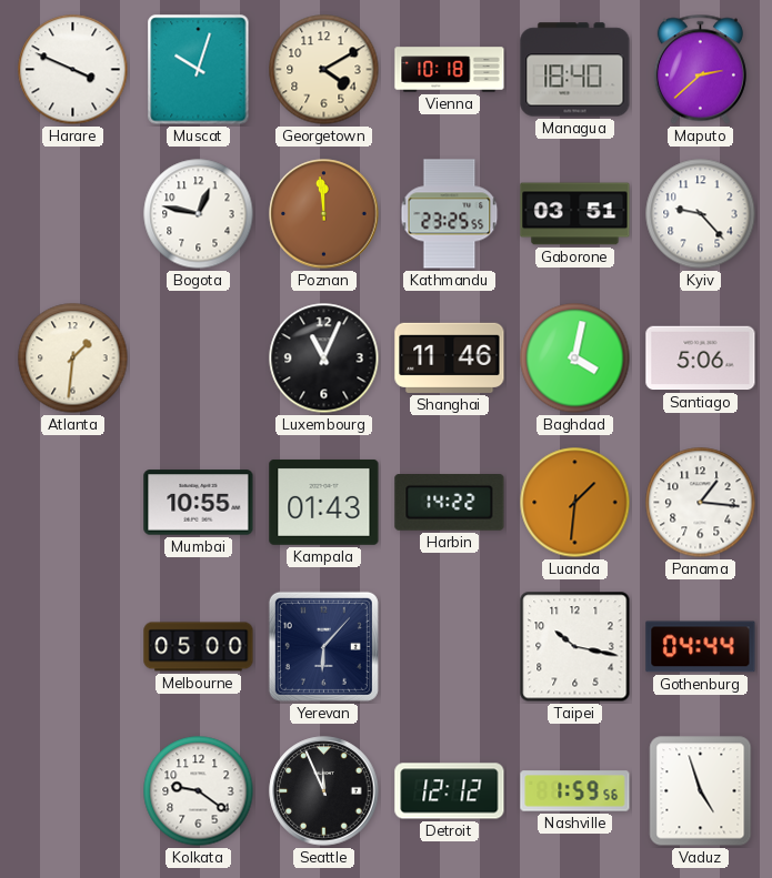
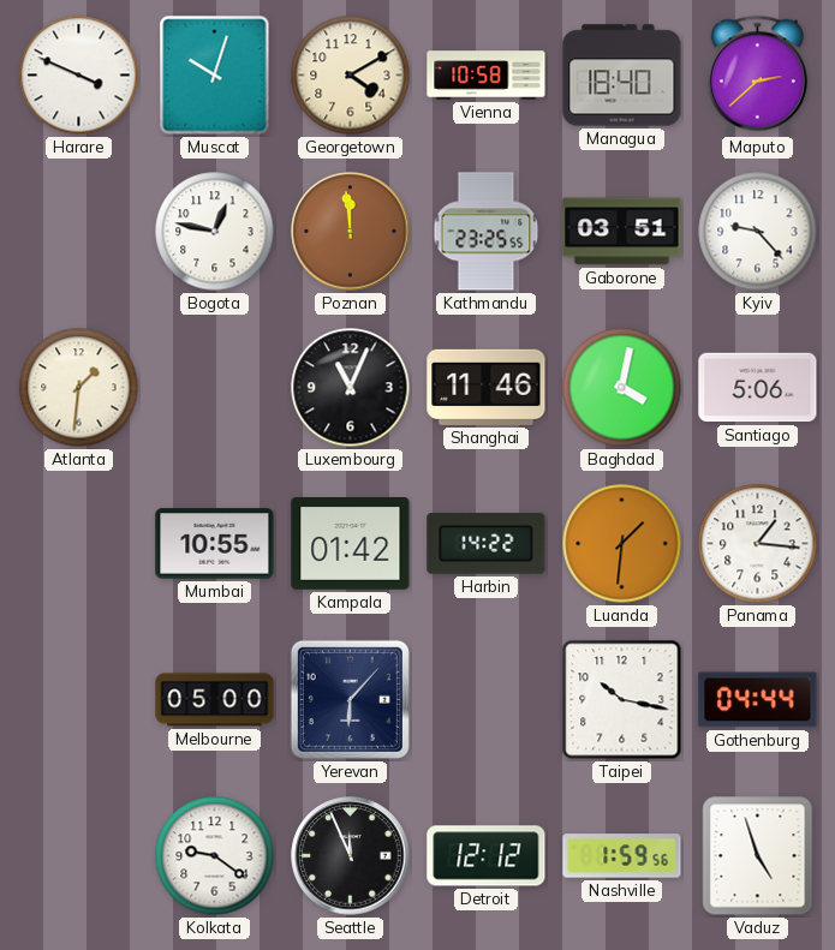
Vienna: 10:18 -> 10:58 (487, 76)
Kampala: 01:43 -> 01:42 (351, 543)
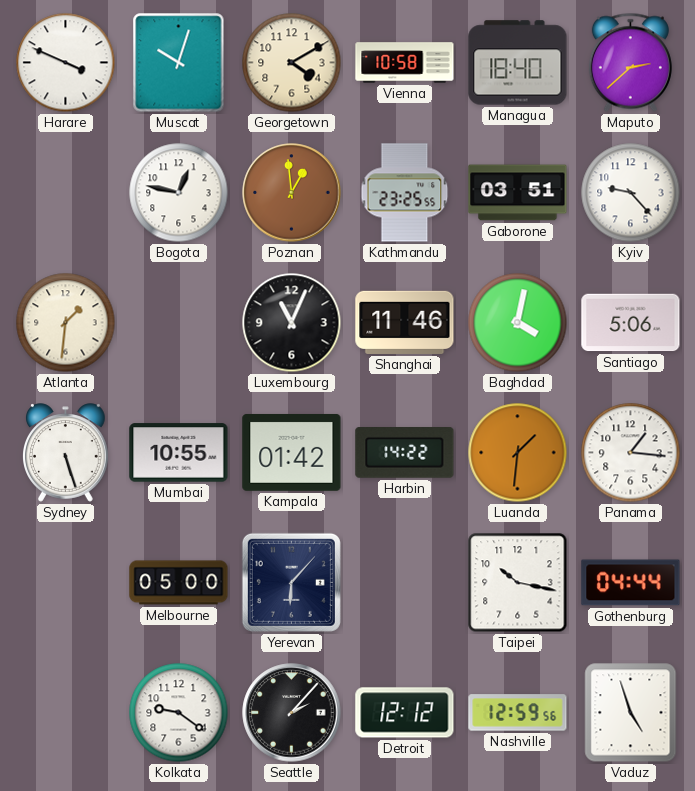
Poznan: 11:59 -> 12:59 (292, 193)
Sydney: none -> 5:27 (66, 453)
Seattle: 11:56 -> 2:07 (292, 713)
Nashville: 1:59 -> 12:59 (518, 713)
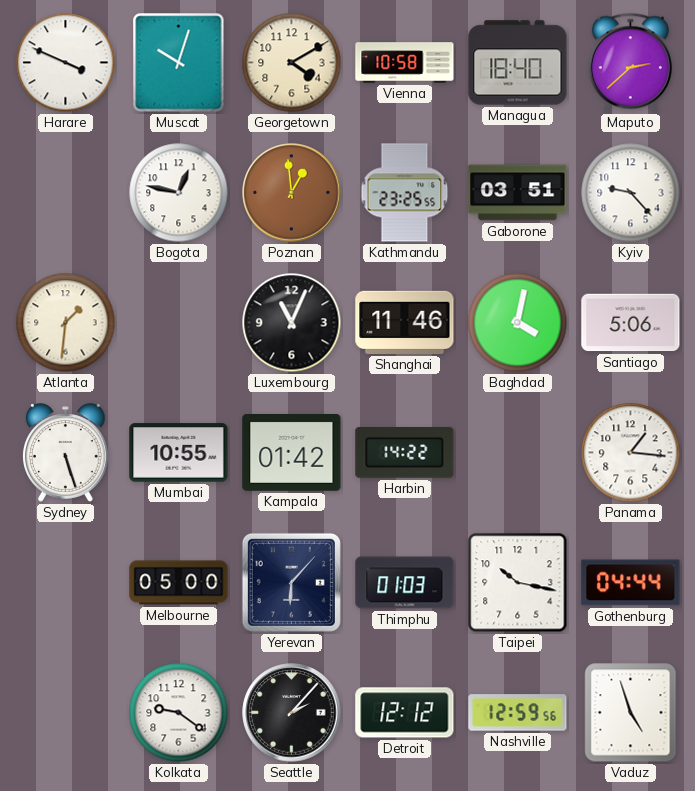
Luanda: 1:31 -> none (518, 453)
Thimphu: none -> 01:03 (405, 583)
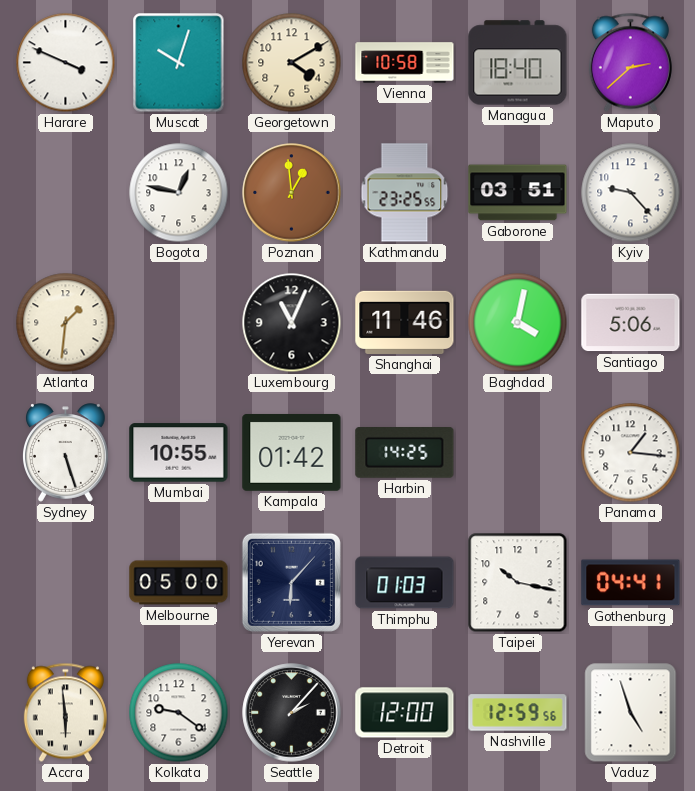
Harbin: 14:22 -> 14:25 (405, 453)
Gothenburg: 04:44 -> 04:41 (631, 583)
Accra: none -> 5:59 (65, 713)
Detroit: 12:12 -> 12:00 (405, 713)
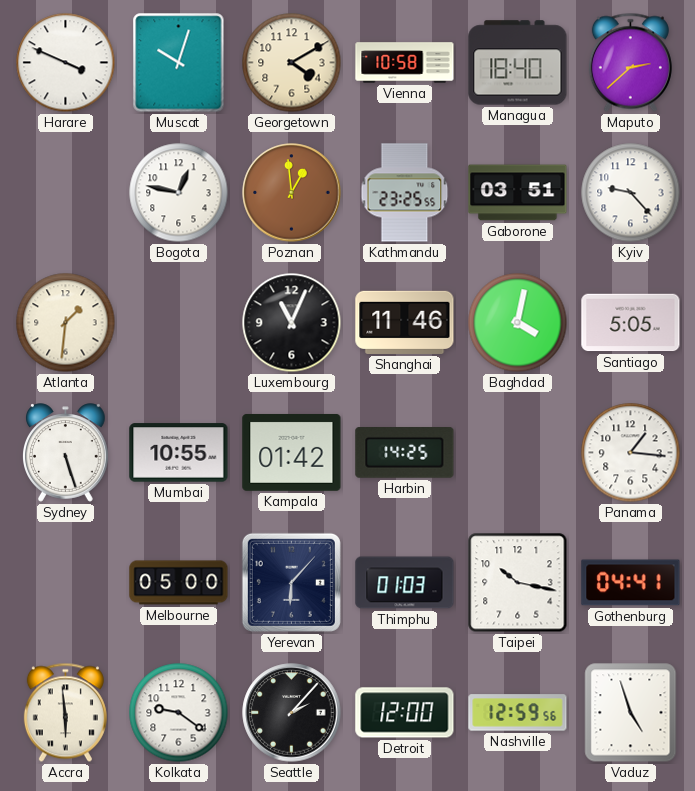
Santiago: 5:06 -> 5:05 (631, 323)
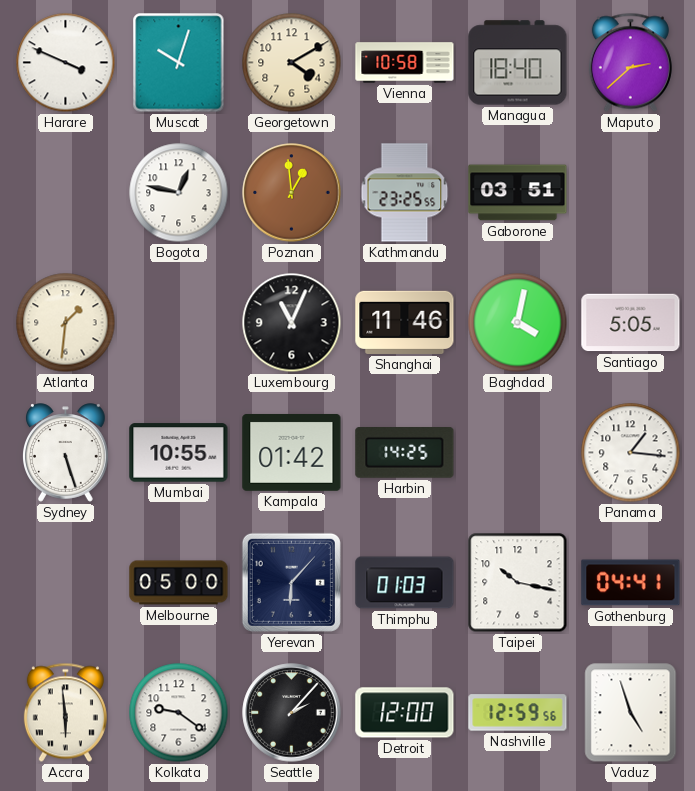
Kyiv: 9:23 -> none (631, 193)
